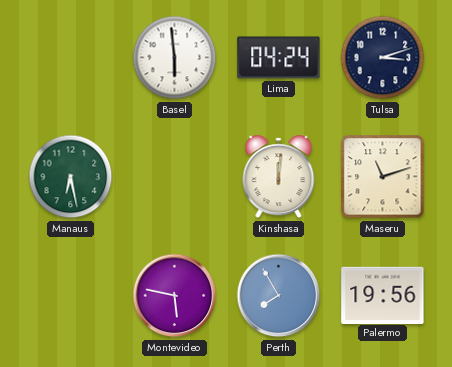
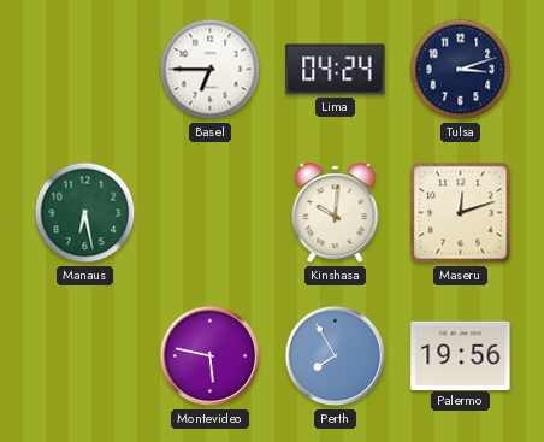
Basel: 5:59 -> 6:45 (211, 70)
Kinshasa: 12:01 -> 10:01 (336, 213)
Maseru: 11:12 -> 12:12 (461, 213)
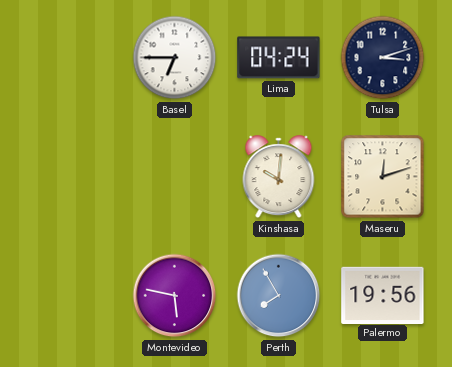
Manaus: 6:28 -> none (85, 213)
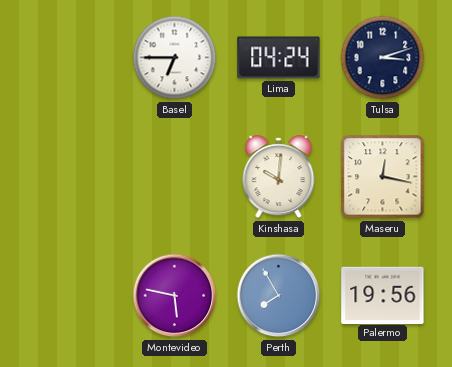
Maseru: 12:12 -> 12:17 (383, 177)
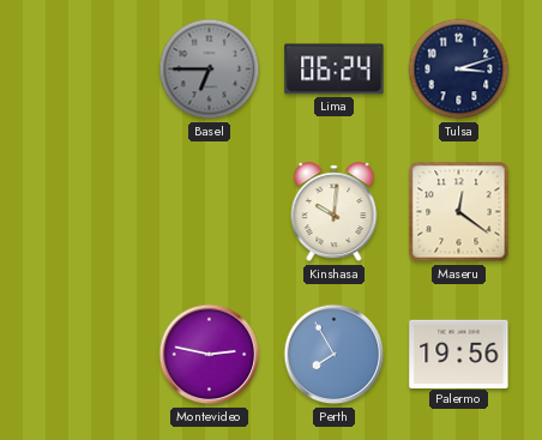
Basel dial: white -> grey (210, 70)
Lima: 04:24 -> 06:24 (335, 70)
Maseru: 12:17 -> 12:21 (459, 212)
Montevideo: 5:47 -> 2:47 (210, 355)
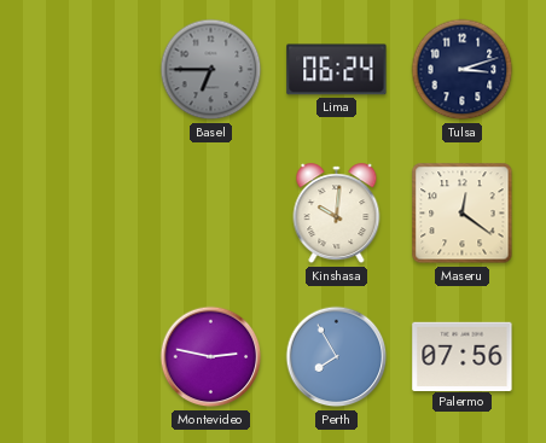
Palermo: 19:56 -> 07:56 (463, 356)
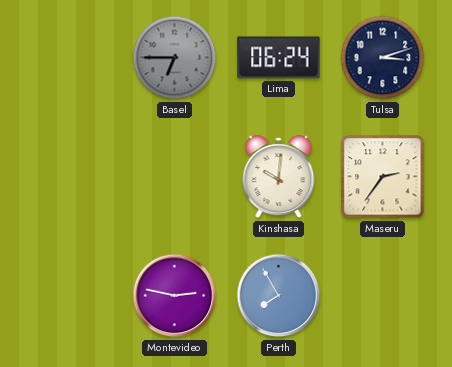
Maseru: 12:21 -> 2:36 (383, 177)
Palermo: 07:56 -> none (463, 356)
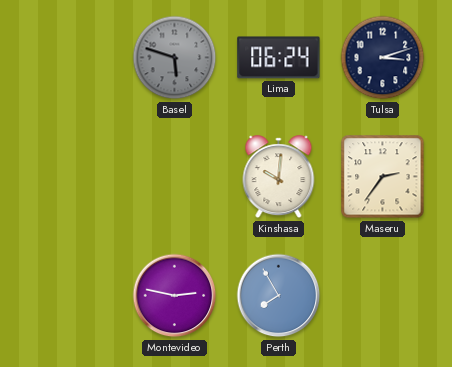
Basel: 6:45 -> 5:48 (175, 58)
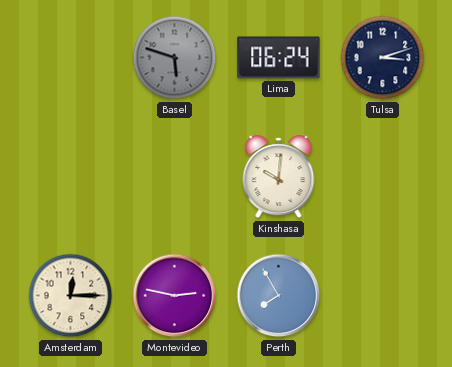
Maseru: 2:36 -> none (383, 177)
Amsterdam: none -> 12:15 (71, 296)
